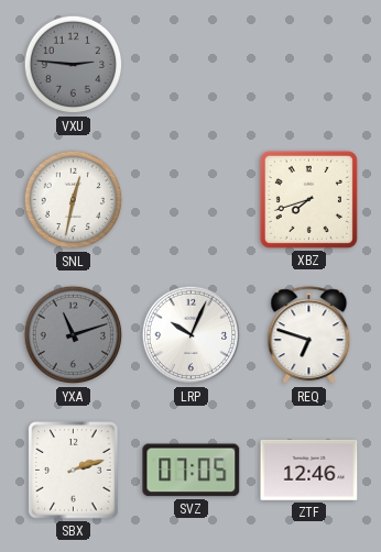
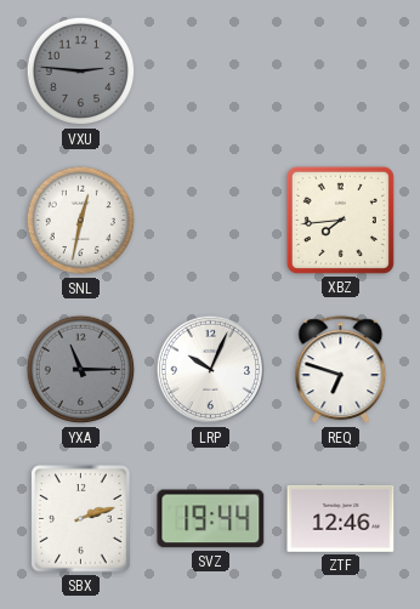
XBZ: 7:42 -> 7:44 (340, 220)
YXA: 11:12 -> 11:15 (81, 370)
SVZ: 07:05 -> 19:44 (211, 519)
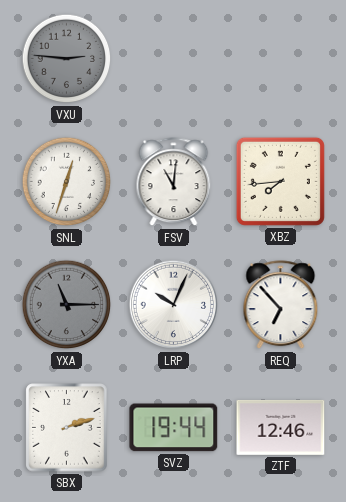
SNL: 12:32 -> 12:33 (67, 182)
FSV: none -> 11:01 (174, 182)
REQ: 6:48 -> 6:53 (281, 305)
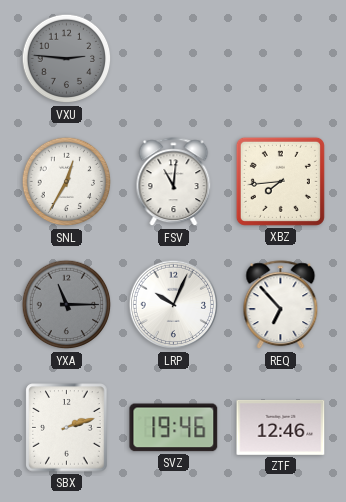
SNL: 12:33 -> 12:35 (67, 182)
SVZ: 19:44 -> 19:46 (174, 428)
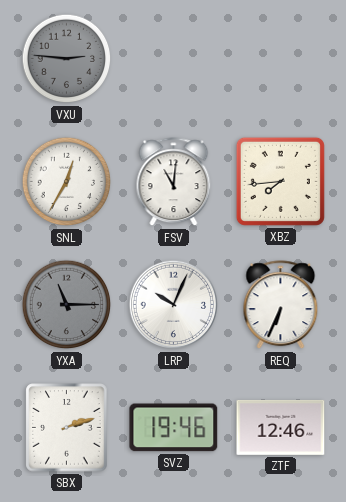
REQ: 6:53 -> 6:34 (281, 305)
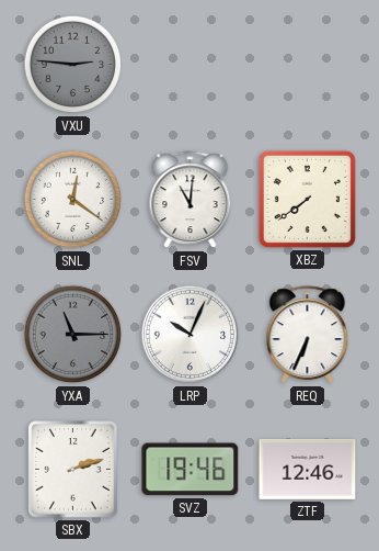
SNL: 12:35 -> 12:21 (73, 200)
XBZ: 7:44 -> 7:39 (307, 199)
